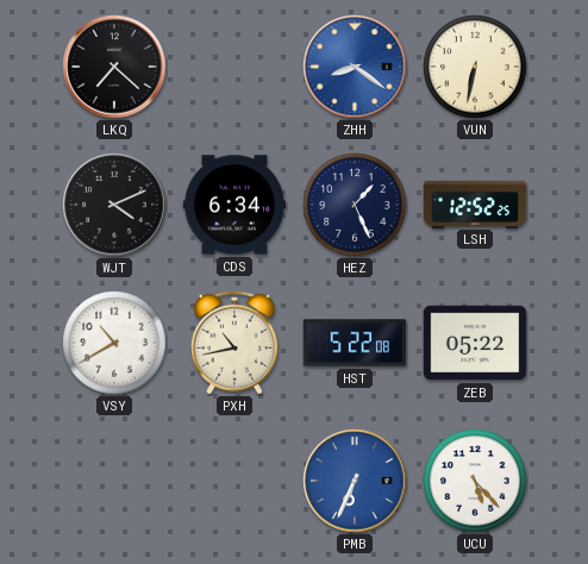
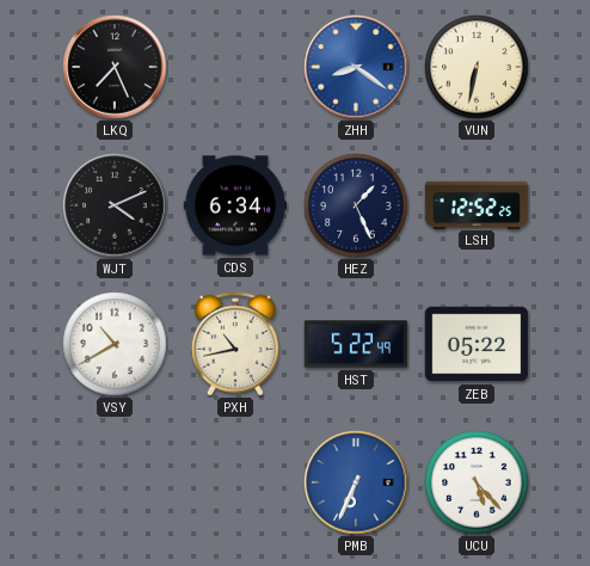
LKQ: 7:22 -> 7:26 (115, 67)
HST: 5:22:08 -> 5:22:49 (356, 344)
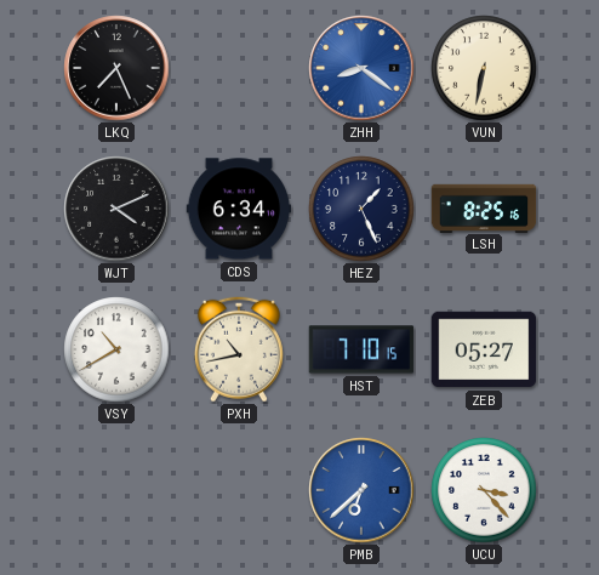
LSH: 12:52 -> 8:25 (484, 207)
HST: 5:22 -> 7:10 (361, 349)
ZEB: 05:22 -> 05:27 (484, 349)
PMB: 6:34 -> 6:38 (361, 490)
UCU: 5:23 -> 3:23 (484, 490)
